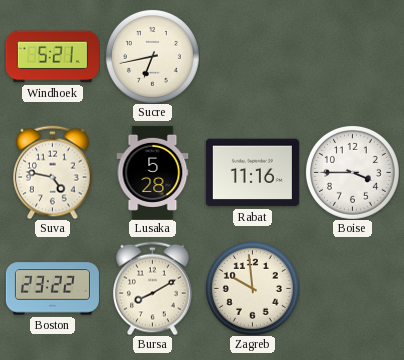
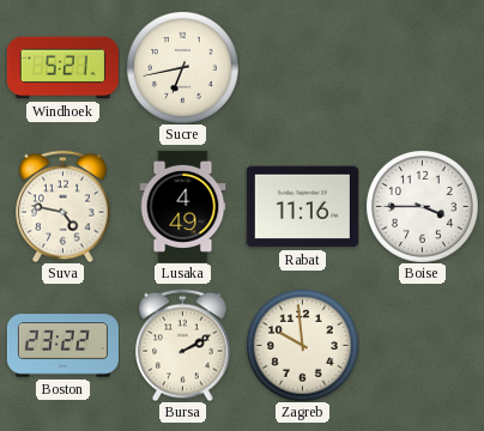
Lusaka: 5:28 -> 4:49 (183, 206)
Bursa: 8:10 -> 2:10 (183, 345)
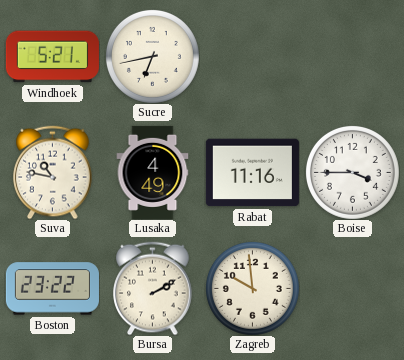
Suva: 4:47 -> 10:47 (53, 172)
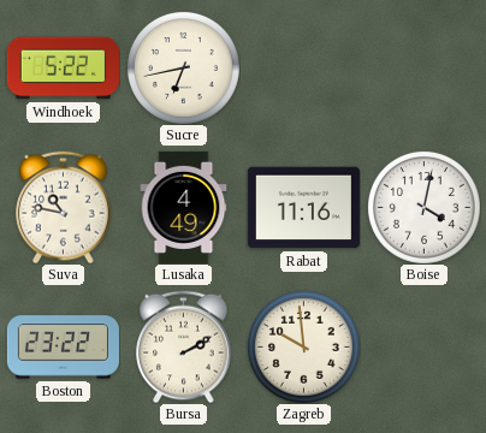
Windhoek: 5:21 -> 5:22 (63, 69)
Boise: 3:45 -> 4:02 (423, 207)
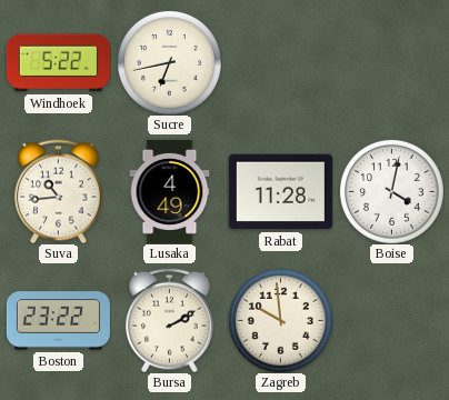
Suva: 10:47 -> 10:44 (59, 191)
Rabat: 11:16 -> 11:28 (280, 192)
